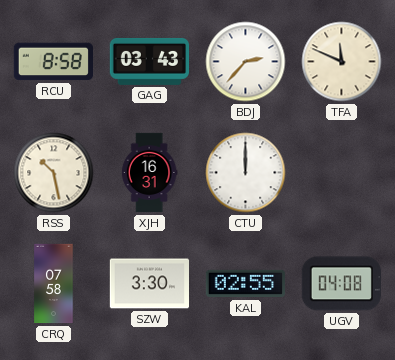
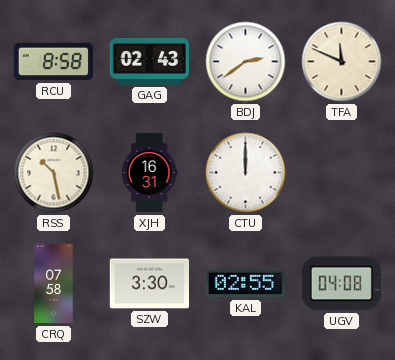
GAG: 03:43 -> 02:43 (149, 61)
BDJ: 2:37 -> 2:39 (246, 62)
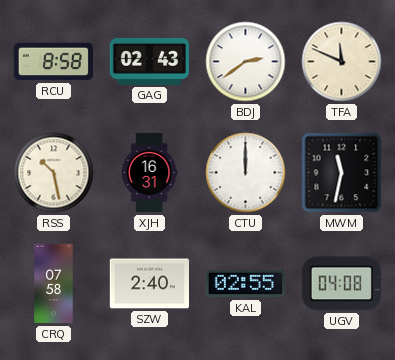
MWM: none -> 11:32 (342, 173)
SZW: 3:30 -> 2:40 (149, 284)
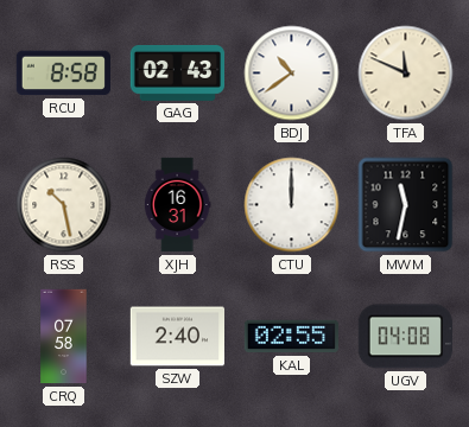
BDJ: 2:39 -> 10:39 (292, 74)
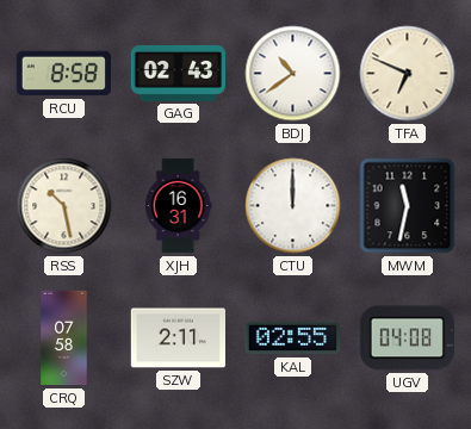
TFA: 11:49 -> 6:49 (408, 74)
SZW: 2:40 -> 2:11 (178, 338)
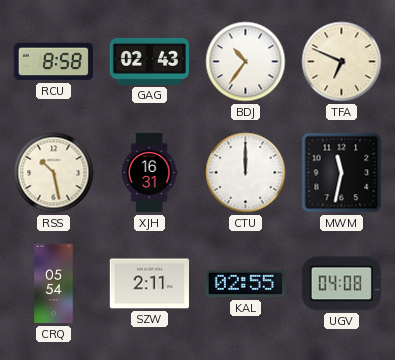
BDJ: 10:39 -> 10:36 (246, 62)
CRQ: 07:58 -> 05:54 (54, 284)
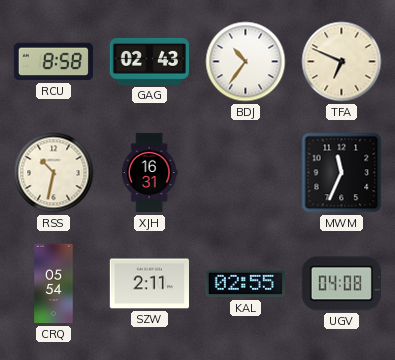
RSS: 10:28 -> 10:32 (54, 173)
CTU: 12:00 -> none (246, 173)
MWM: 11:32 -> 11:34 (342, 173)
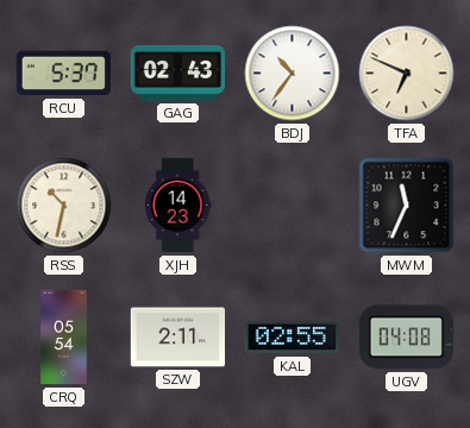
RCU: 8:58 -> 5:37 (63, 74)
XJH: 16:31 -> 14:23 (177, 206)
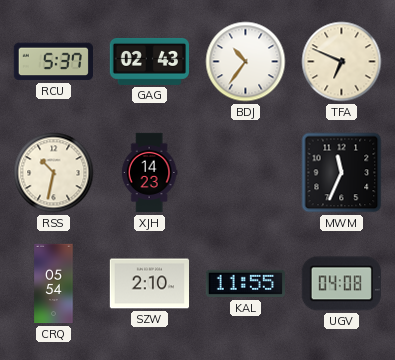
SZW: 2:11 -> 2:10 (149, 284)
KAL: 02:55 -> 11:55 (245, 284)
